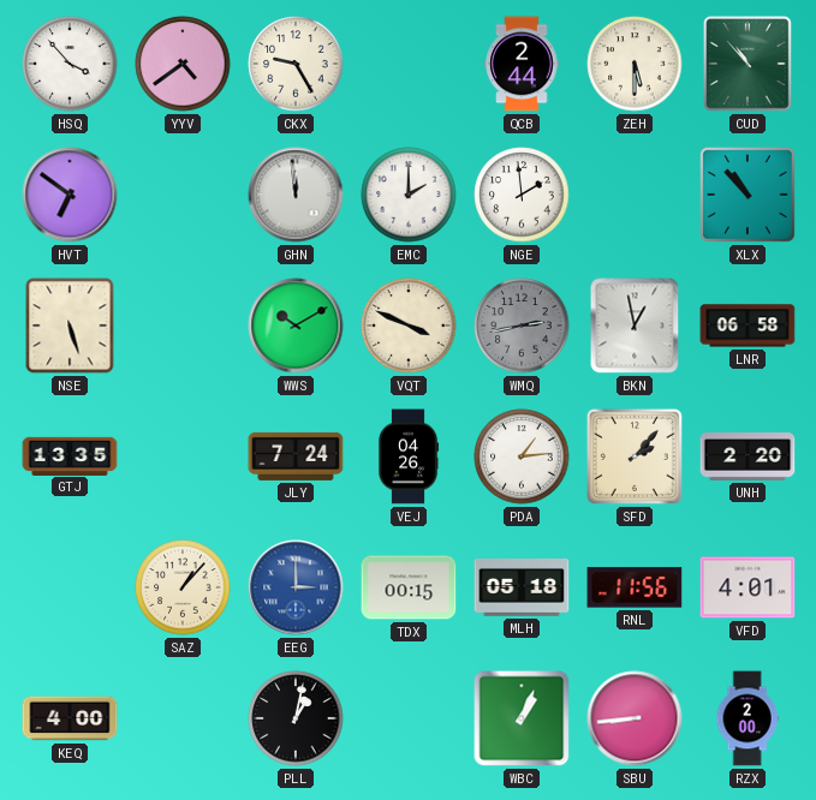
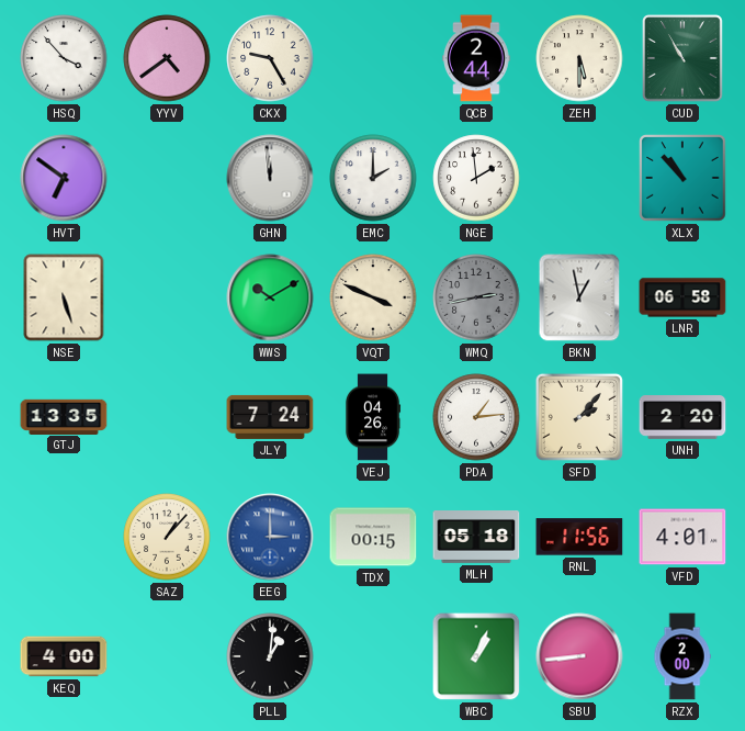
CUD: 10:53 -> 10:55 (682, 58)
PLL: 1:02 -> 1:01 (270, 656)
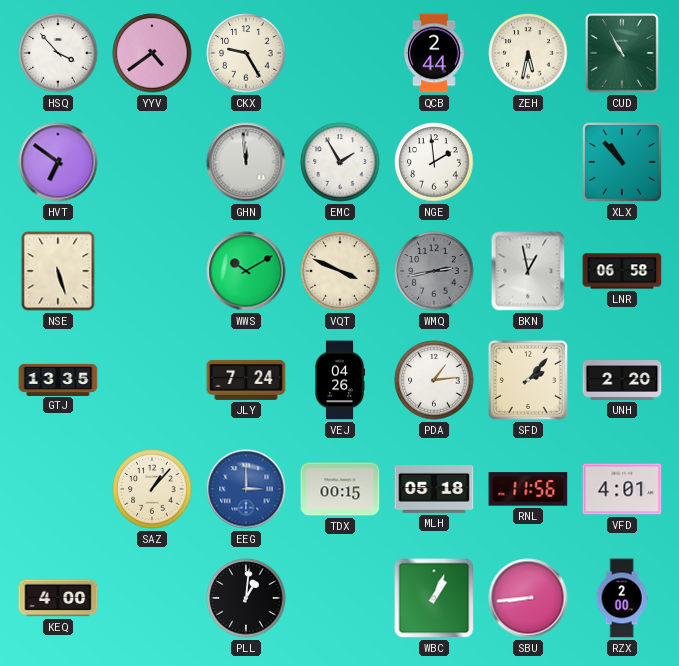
ZEH: 5:30 -> 5:32 (528, 53)
EMC: 2:00 -> 1:55 (340, 162)
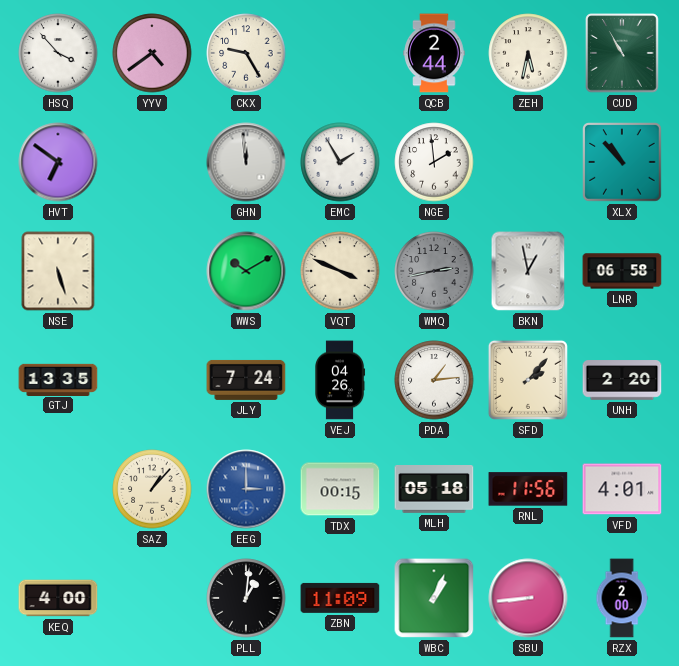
ZBN: none -> 11:09 (340, 598)
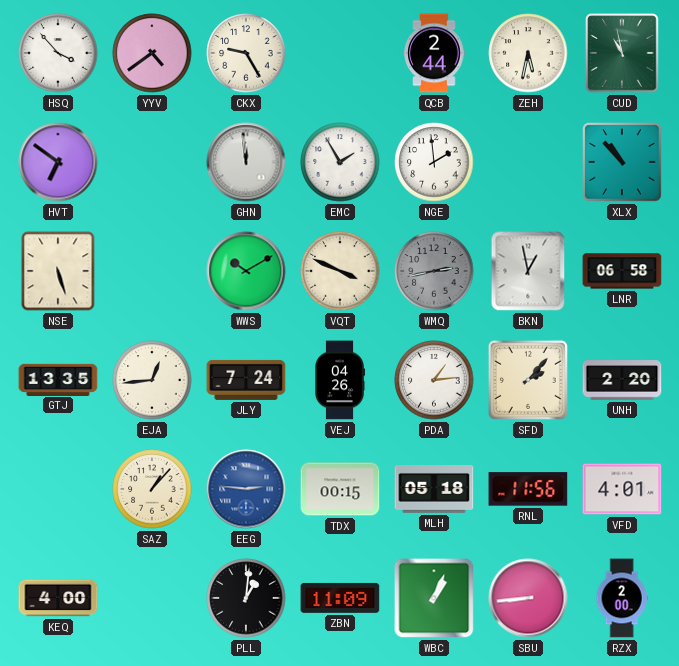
CUD: 10:55 -> 10:58 (622, 53)
EJA: none -> 12:44 (152, 380)
EEG: 3:00 -> 2:46 (246, 489)
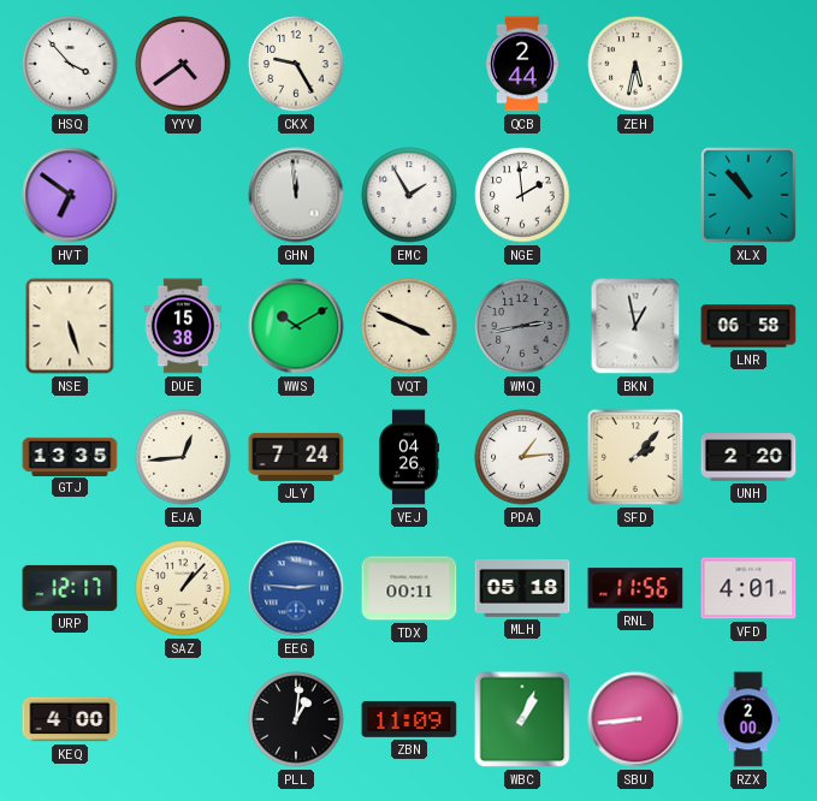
CUD: 10:58 -> none (622, 53)
DUE: none -> 15:38 (182, 326)
URP: none -> 12:17 (70, 588)
TDX: 00:15 -> 00:11 (409, 588)
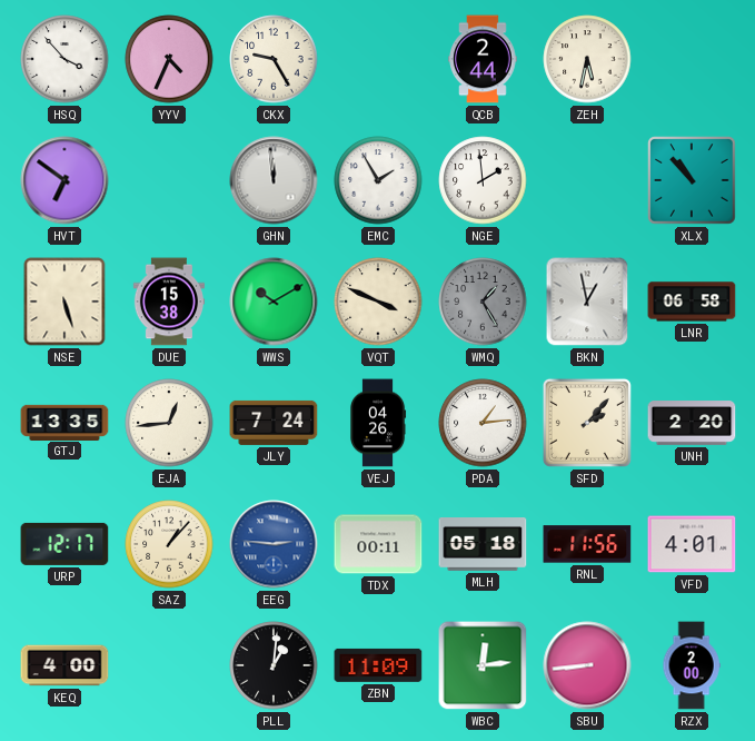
YYV: 4:39 -> 4:34 (169, 59)
WMQ: 2:43 -> 1:25 (483, 302)
WBC: 1:04 -> 12:14 (483, 665)
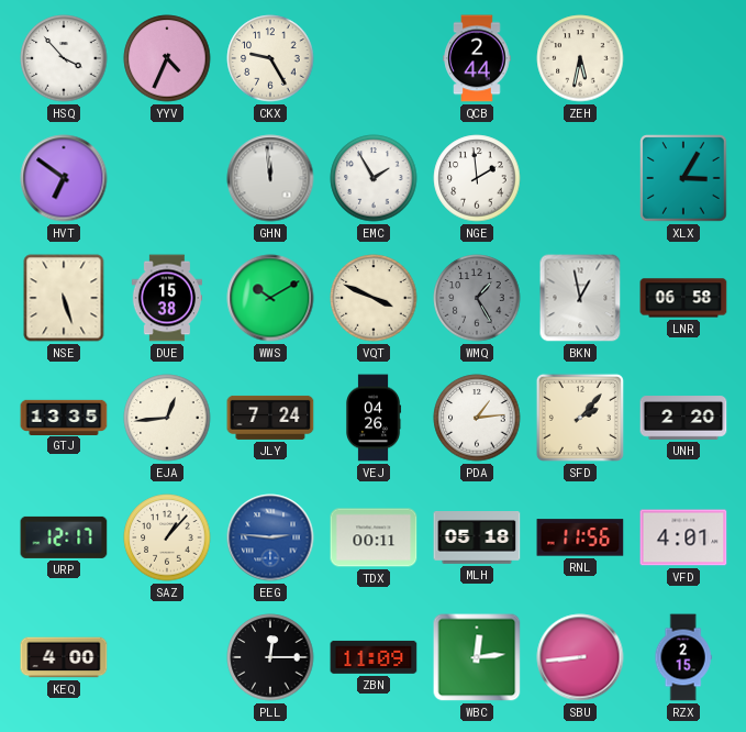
XLX: 10:53 -> 3:05 (683, 178)
PLL: 1:01 -> 12:15 (270, 657)
RZX: 2:00 -> 2:15 (683, 657)
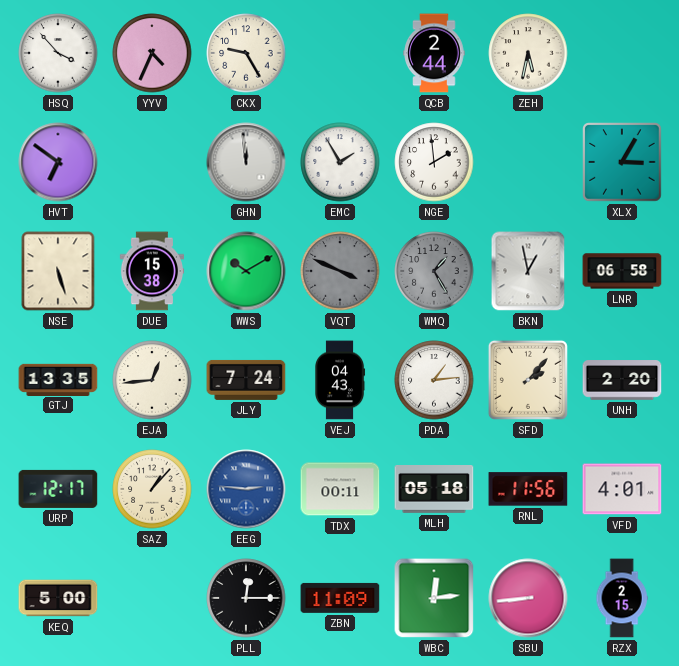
VQT dial: cream -> grey (340, 271)
VEJ: 04:26 -> 04:43 (341, 380)
KEQ: 4:00 -> 5:00 (58, 598)
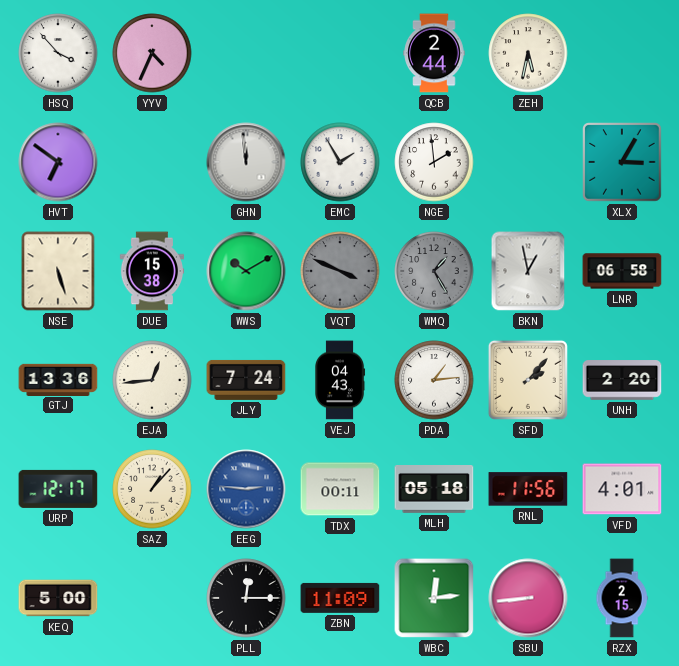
CKX: 9:25 -> none (246, 53)
GTJ: 13:35 -> 13:36 (58, 379)
